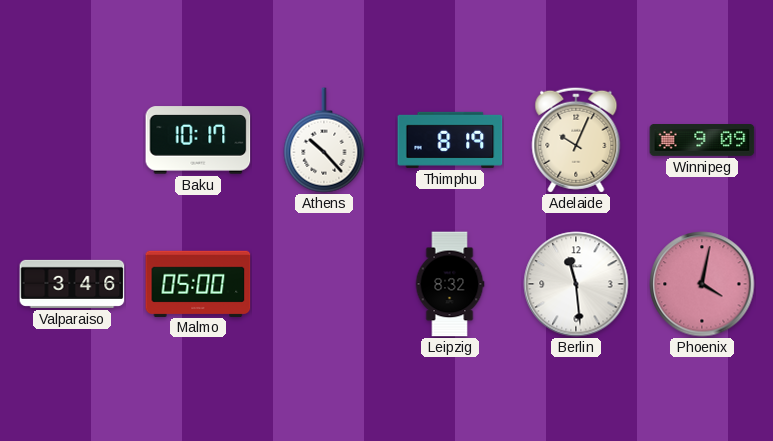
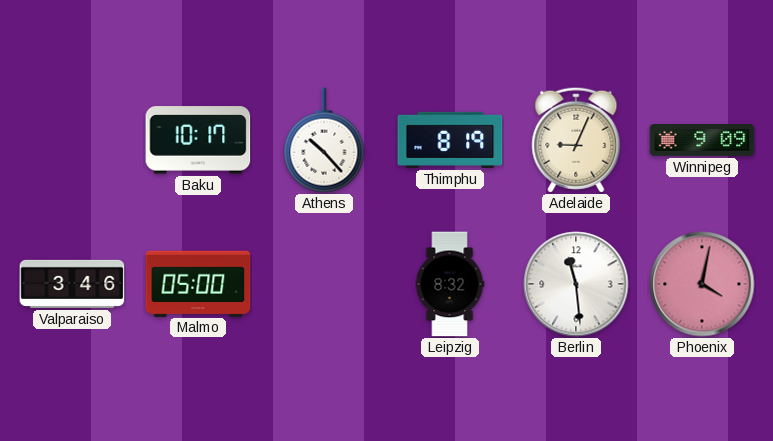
Adelaide: 10:04 -> 9:04 (576, 140)
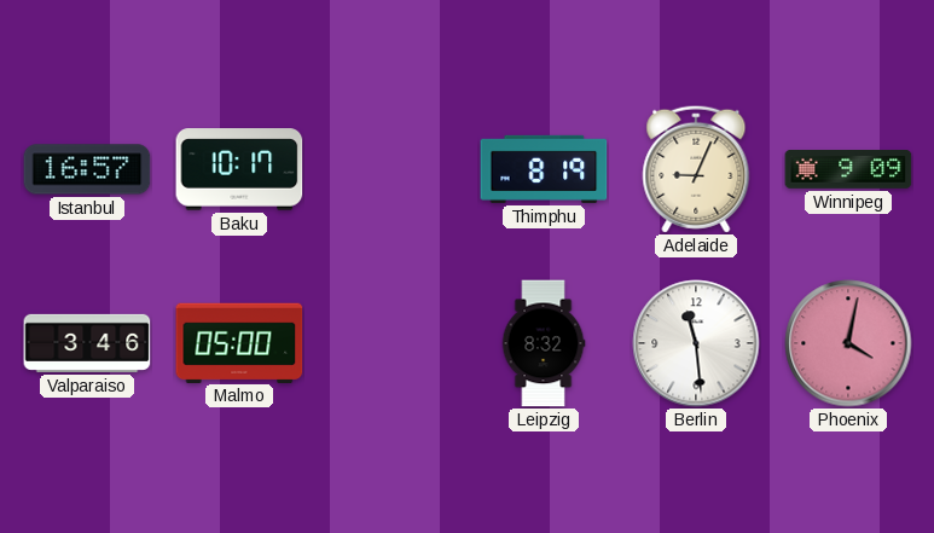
Istanbul: none -> 16:57 (87, 169)
Athens: 10:23 -> none (324, 140)
